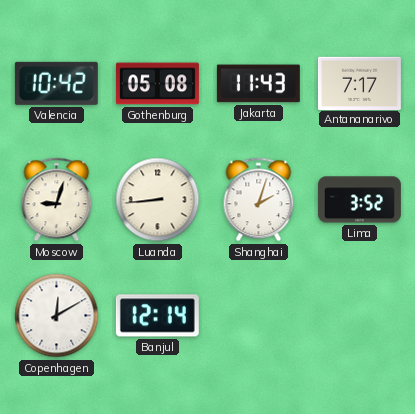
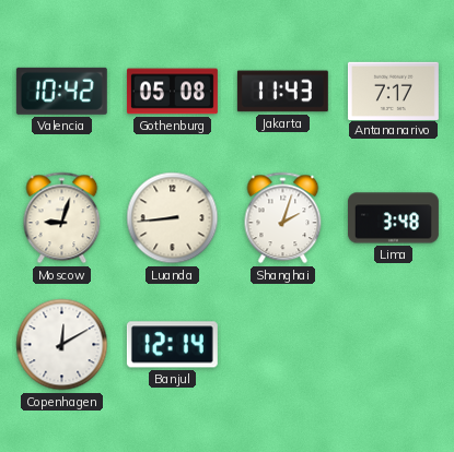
Lima: 3:52 -> 3:48 (393, 218)
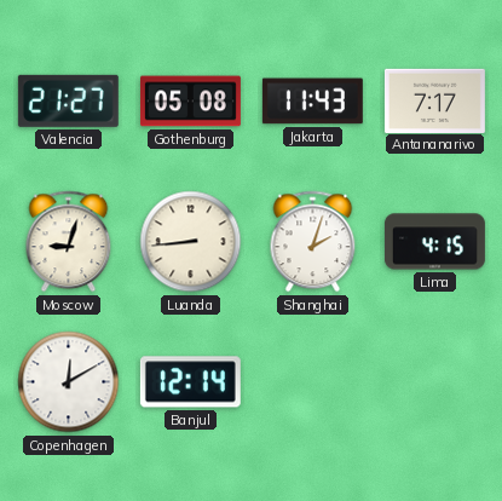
Valencia: 10:42 -> 21:27 (68, 100)
Lima: 3:48 -> 4:15 (434, 242)
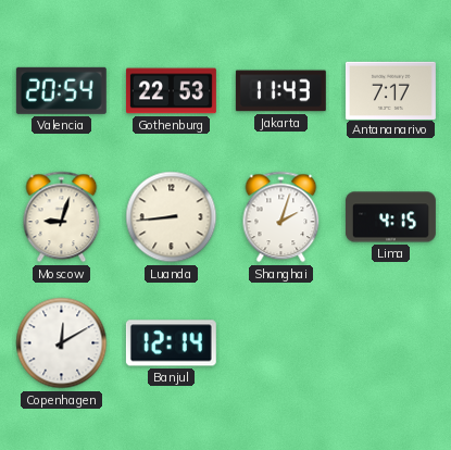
Valencia: 21:27 -> 20:54 (61, 90)
Gothenburg: 05:08 -> 22:53 (171, 91)
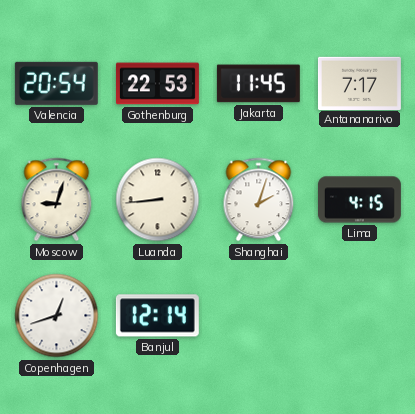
Jakarta: 11:43 -> 11:45 (258, 84)
Copenhagen: 12:10 -> 12:42 (57, 316)
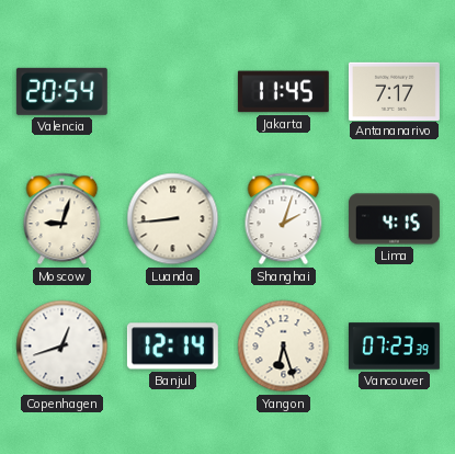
Gothenburg: 22:53 -> none (157, 84)
Yangon: none -> 6:27 (284, 347)
Vancouver: none -> 07:23 (394, 347)
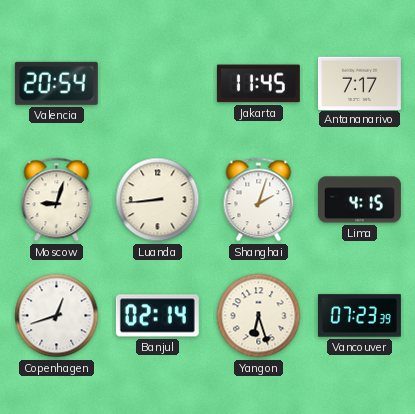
Banjul: 12:14 -> 02:14 (157, 316)
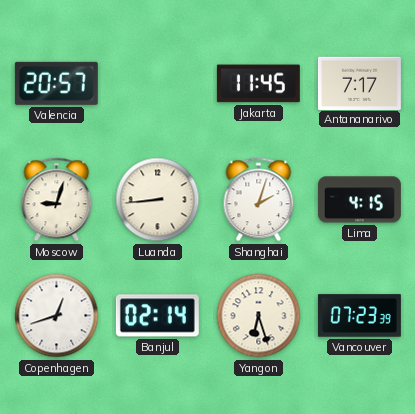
Valencia: 20:54 -> 20:57 (56, 83)
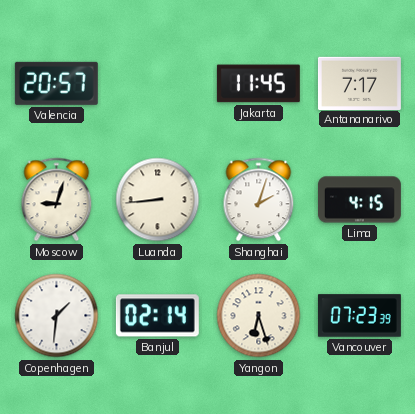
Copenhagen: 12:42 -> 1:31 (57, 316)
